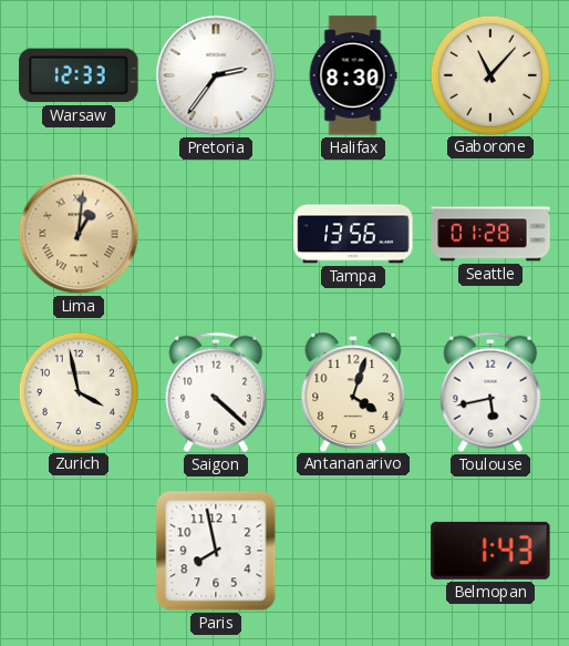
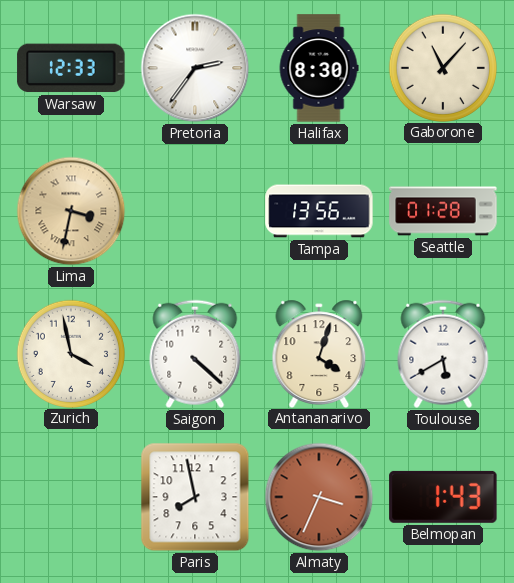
Lima: 1:01 -> 3:32 (71, 211)
Toulouse: 5:43 -> 5:40 (443, 354)
Almaty: none -> 3:34 (319, 497)
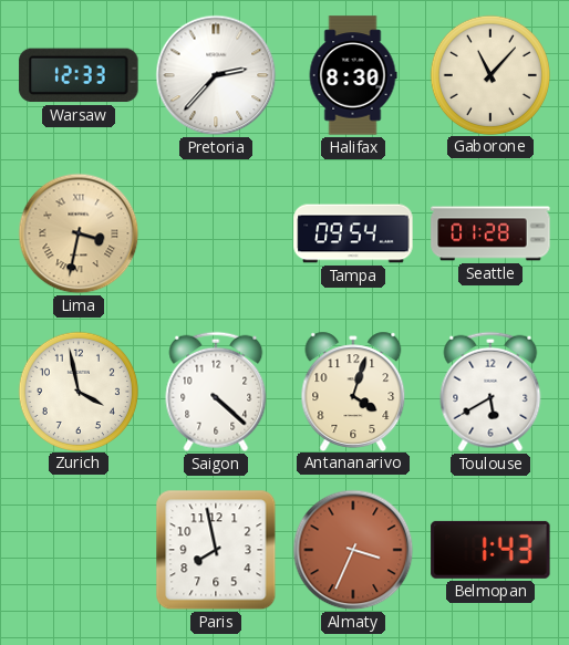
Pretoria: 2:36 -> 2:37 (216, 75)
Tampa: 13:56 -> 09:54 (353, 233)
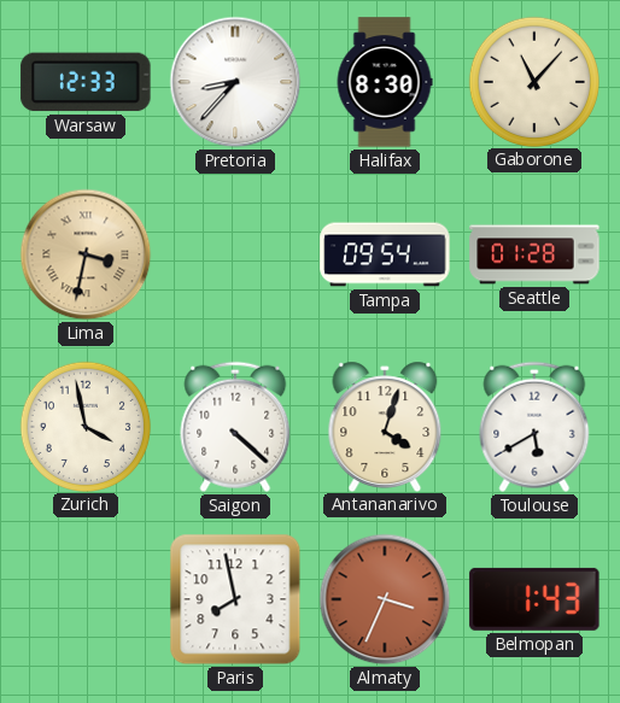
Pretoria: 2:37 -> 8:37 (235, 82)
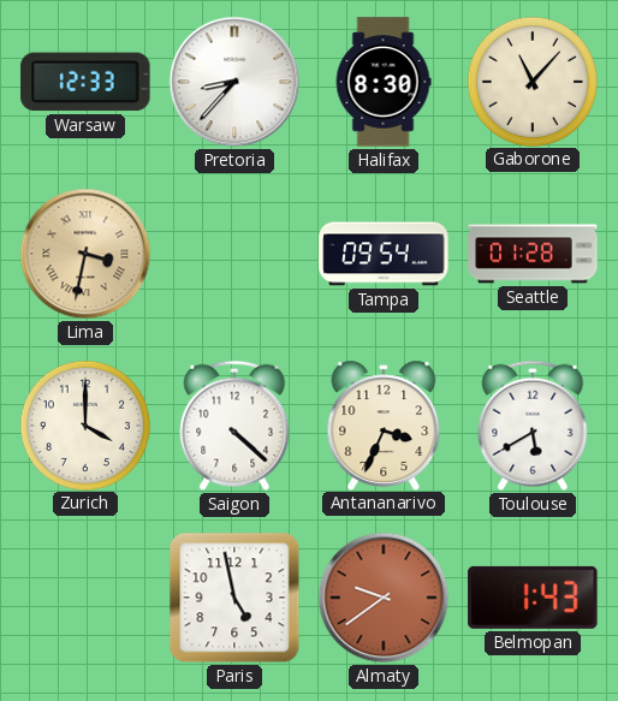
Zurich: 3:58 -> 4:00 (84, 424)
Antananarivo: 4:03 -> 3:34 (384, 424)
Paris: 7:58 -> 4:58 (234, 598)
Almaty: 3:34 -> 9:39 (384, 598)
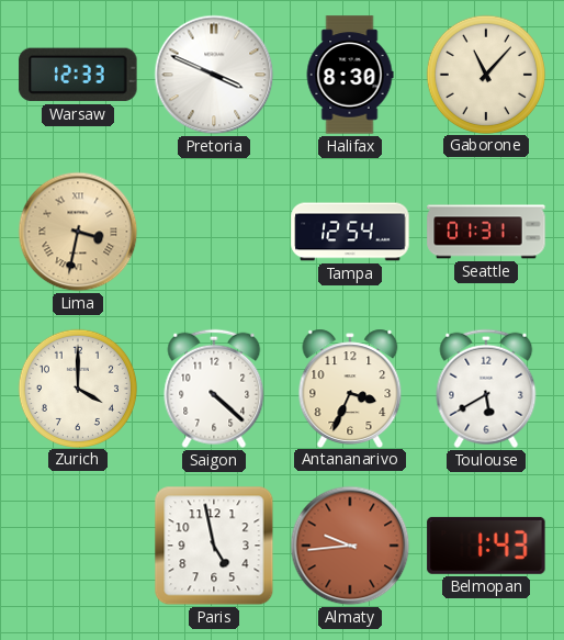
Pretoria: 8:37 -> 3:49 (214, 75)
Tampa: 09:54 -> 12:54 (350, 232)
Seattle: 01:28 -> 01:31 (486, 232)
Almaty: 9:39 -> 9:44 (350, 546)
